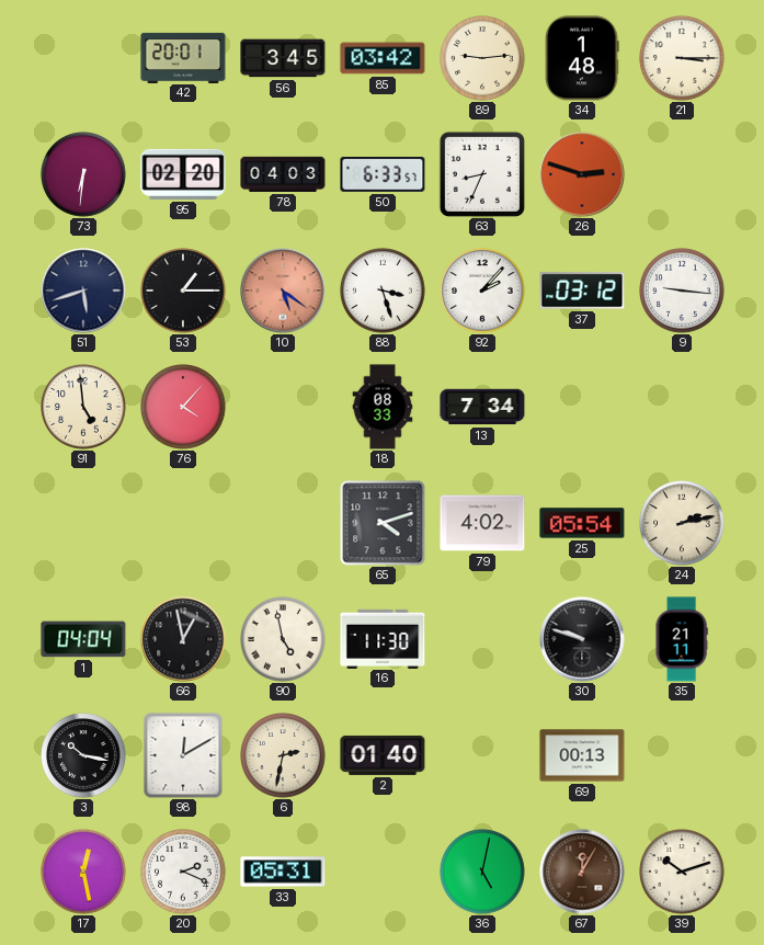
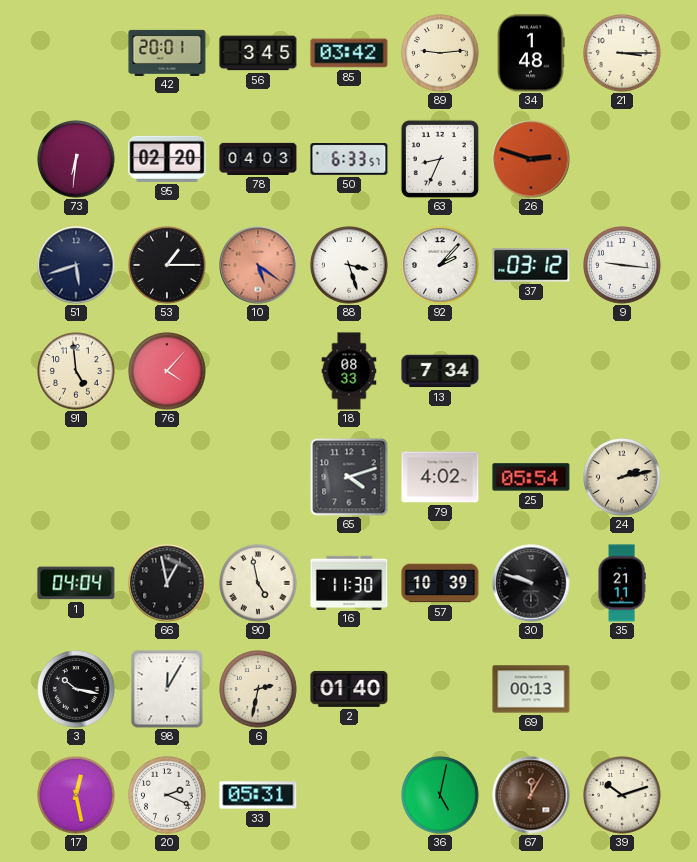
57: none -> 10:39 (440, 583)
98: 12:10 -> 12:05 (167, 689)
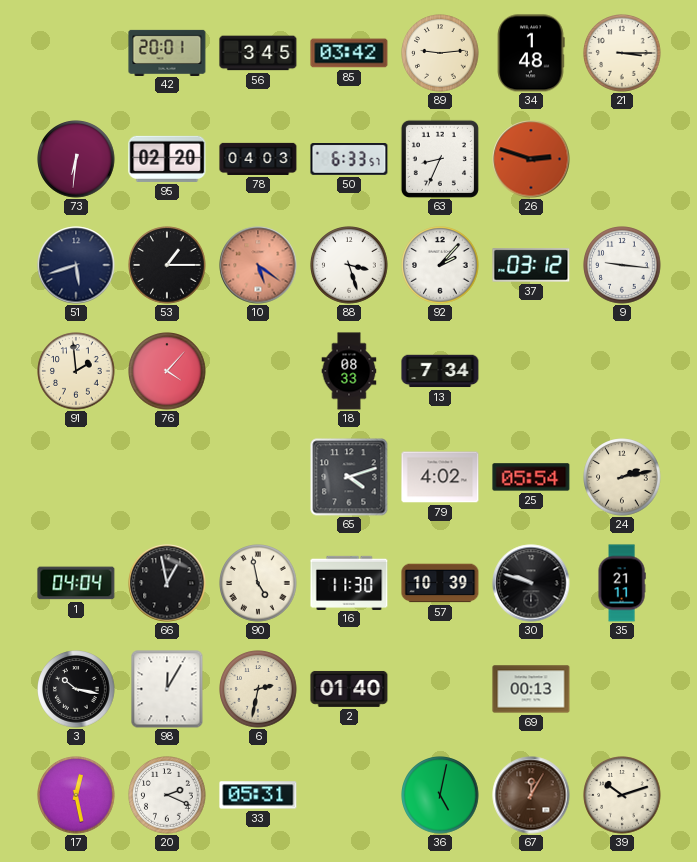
91: 4:59 -> 1:59 (76, 371)
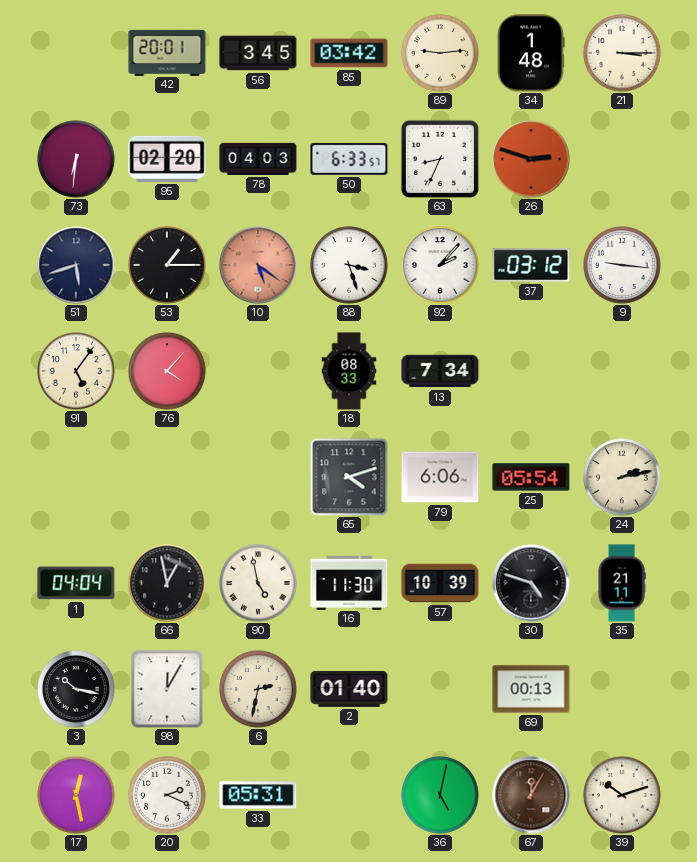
91: 1:59 -> 5:06 (76, 371)
79: 4:02 -> 6:06 (440, 477)
30: 9:48 -> 4:48 (531, 583)
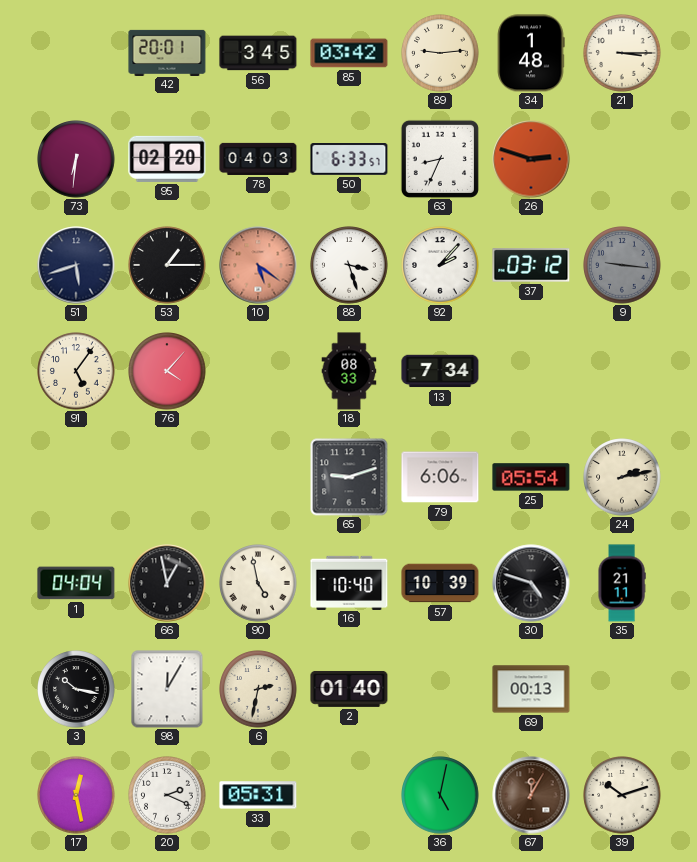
9 dial: white -> grey (622, 265)
65: 4:12 -> 9:12 (349, 477)
16: 11:30 -> 10:40 (349, 582)
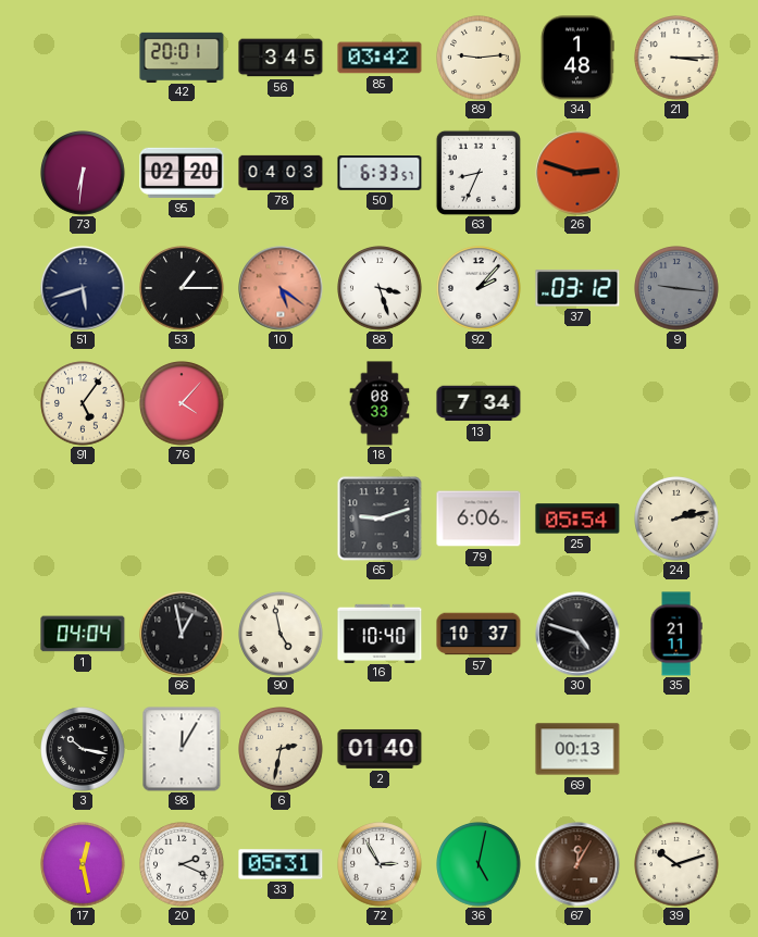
57: 10:39 -> 10:37 (479, 634)
72: none -> 2:55 (380, 864)
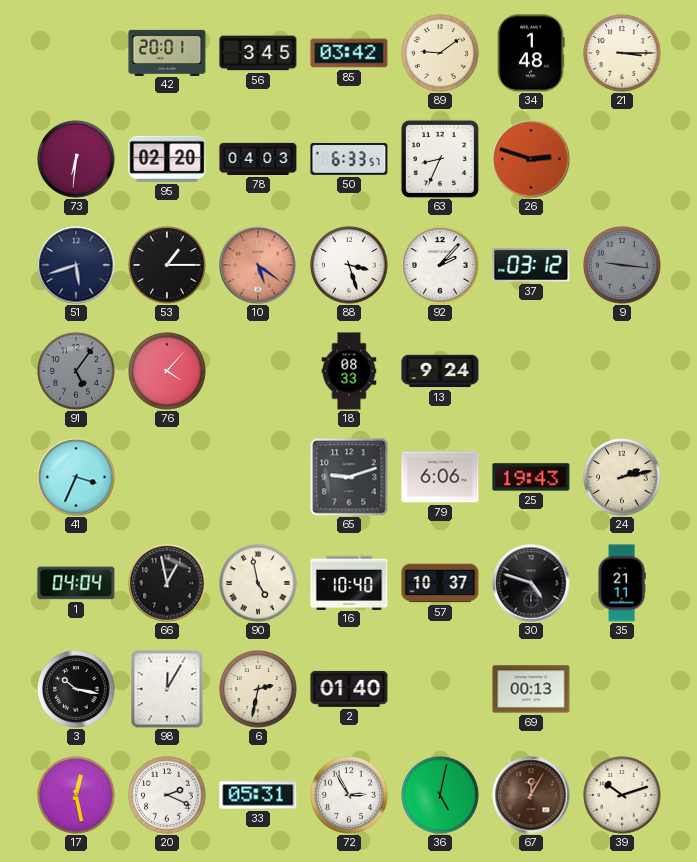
89: 9:14 -> 9:09 (440, 53)
91 dial: cream -> grey (76, 371)
13: 7:34 -> 9:24 (440, 371)
41: none -> 3:34 (76, 477)
25: 05:54 -> 19:43 (531, 477)
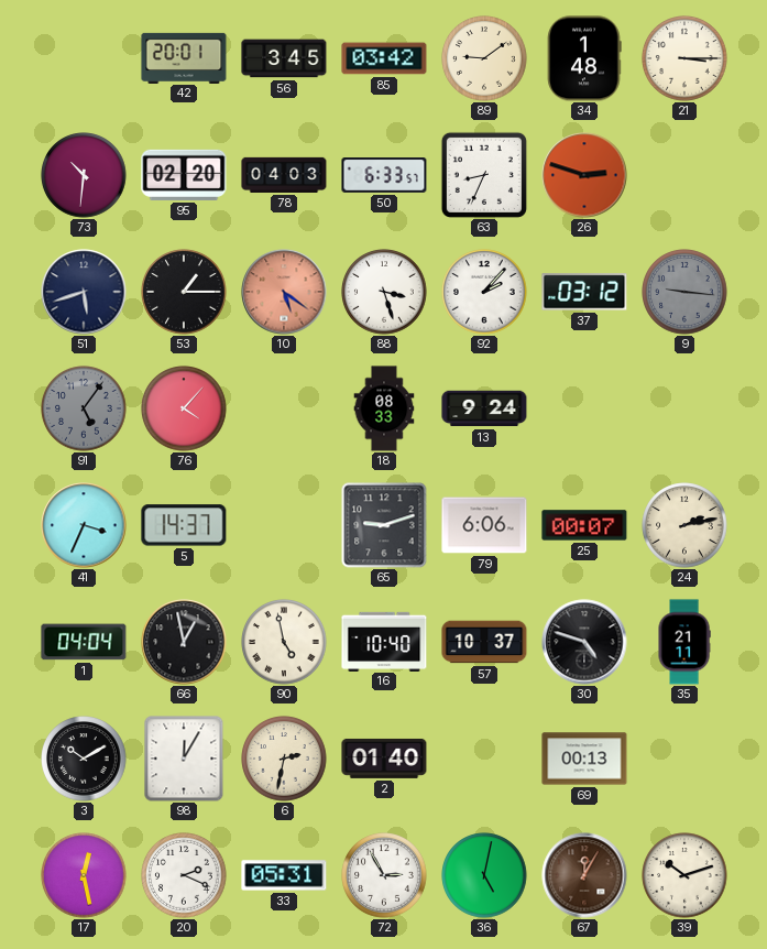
73: 6:31 -> 10:31 (84, 175)
5: none -> 14:37 (184, 525)
25: 19:43 -> 00:07 (584, 525)
3: 10:17 -> 10:10 (84, 759)
